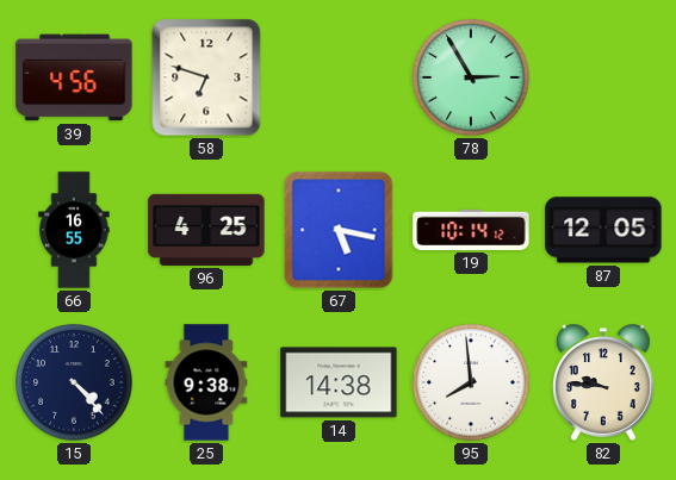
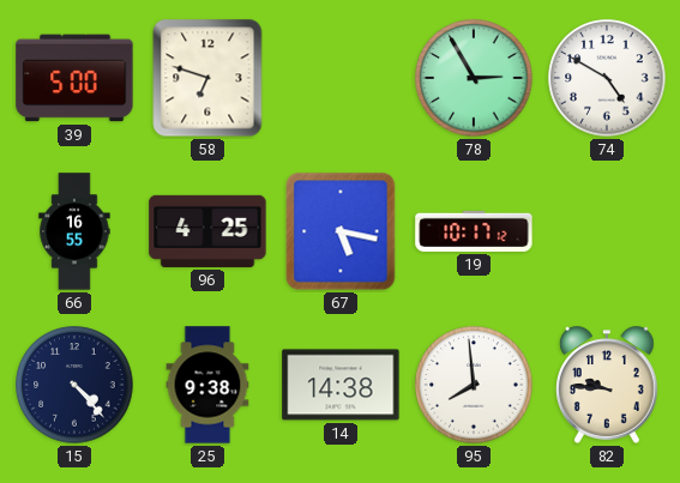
39: 4:56 -> 5:00 (74, 78)
74: none -> 4:50 (607, 78)
19: 10:14 -> 10:17 (474, 231)
87: 12:05 -> none (603, 230)
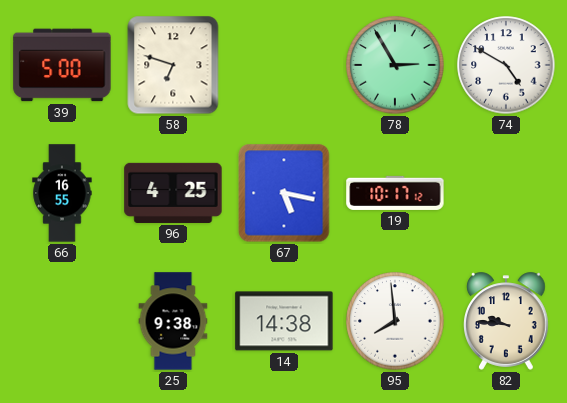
15: 4:23 -> none (74, 385)
